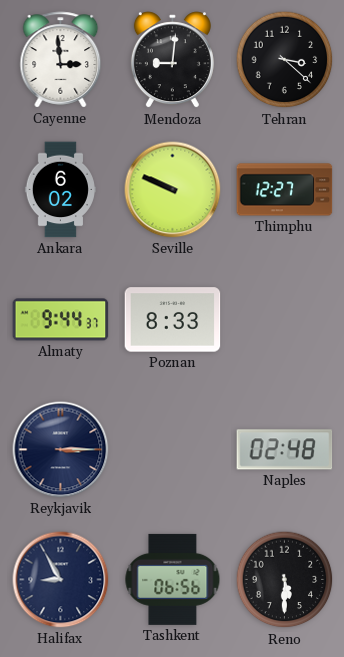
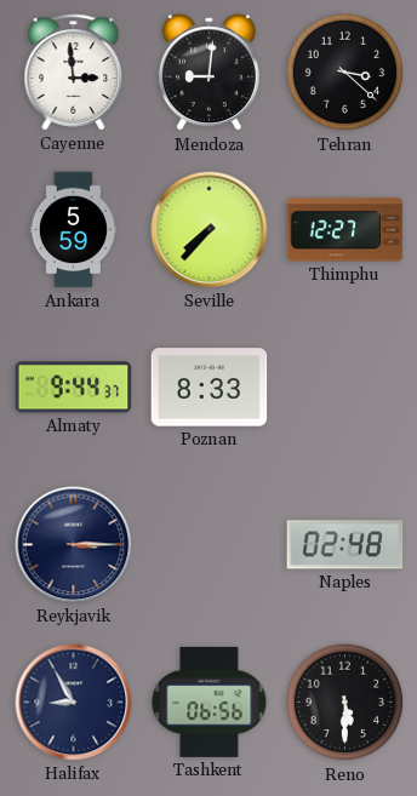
Ankara: 6:02 -> 5:59 (73, 230)
Seville: 9:49 -> 7:37 (210, 230)
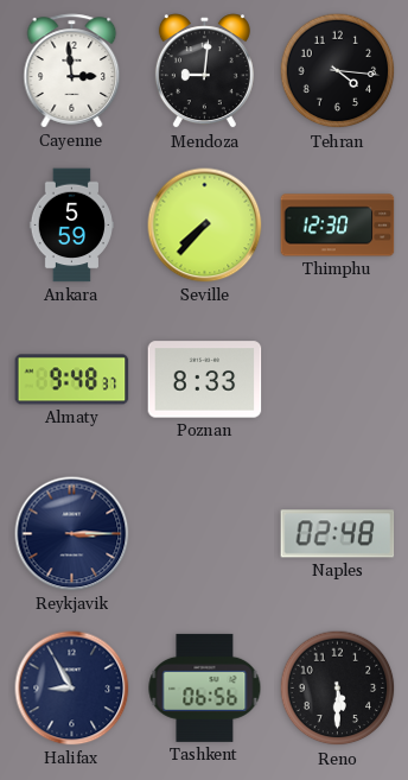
Tehran: 3:22 -> 4:16 (338, 71)
Thimphu: 12:27 -> 12:30 (338, 226)
Almaty: 9:44 -> 9:48 (72, 380)
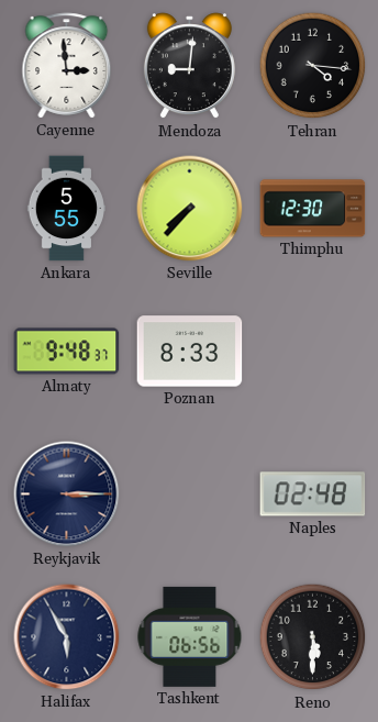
Ankara: 5:59 -> 5:55 (66, 209)
Halifax: 8:55 -> 5:55 (67, 637)
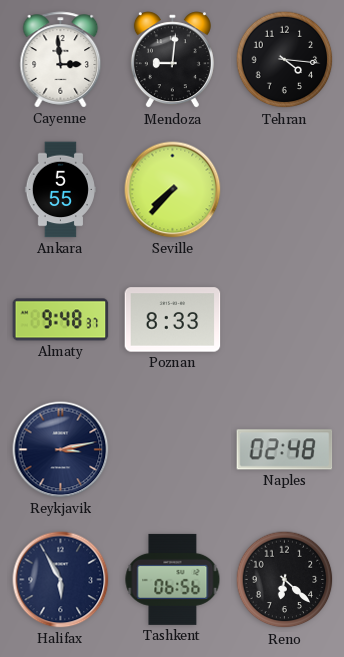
Thimphu: 12:30 -> none (313, 209)
Reykjavik: 3:15 -> 3:13 (61, 450)
Reno: 5:30 -> 6:22 (285, 580)
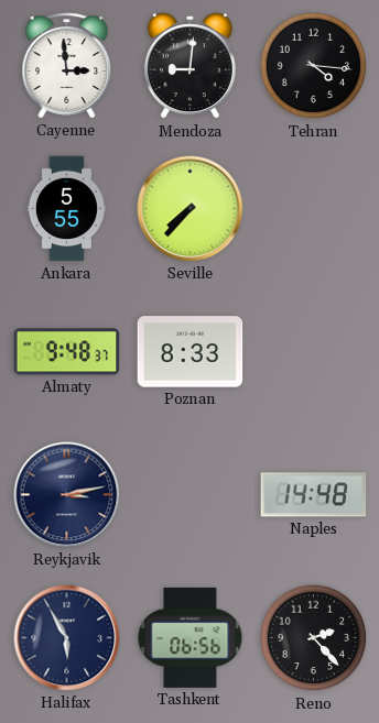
Naples: 02:48 -> 14:48 (314, 495)
Reno: 6:22 -> 2:23 (314, 638)
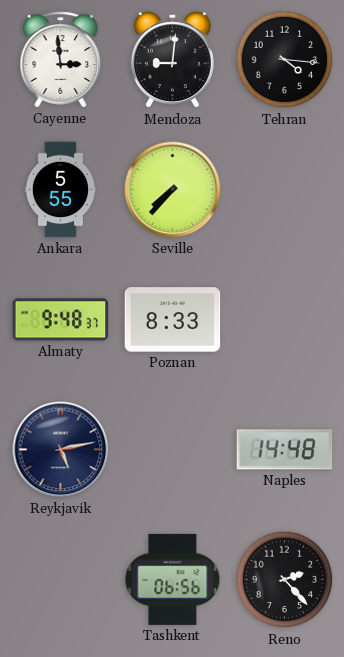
Reykjavik: 3:13 -> 5:13 (61, 450)
Halifax: 5:55 -> none (67, 638)
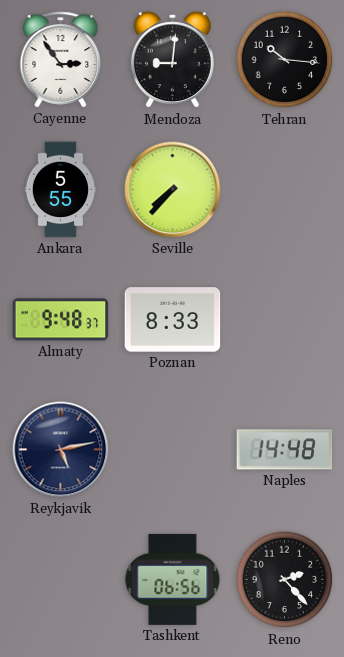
Cayenne: 2:59 -> 2:54 (61, 60)
Tehran: 4:16 -> 10:16 (285, 60)
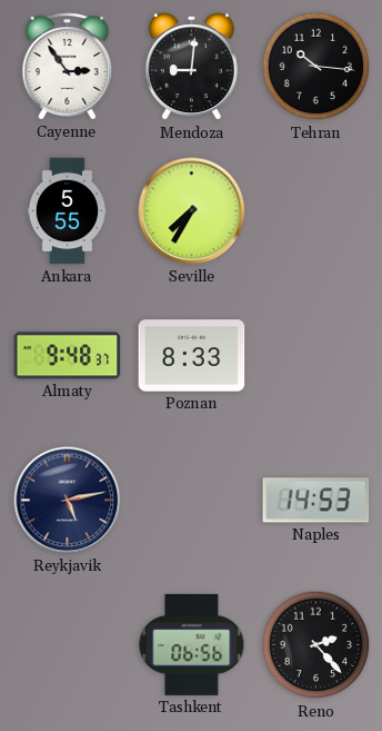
Seville: 7:37 -> 7:35 (192, 211)
Naples: 14:48 -> 14:53 (316, 501)
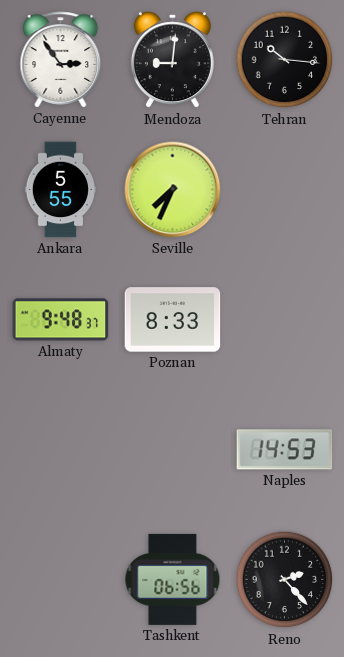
Seville: 7:35 -> 7:34 (173, 190)
Reykjavik: 5:13 -> none (68, 501)
